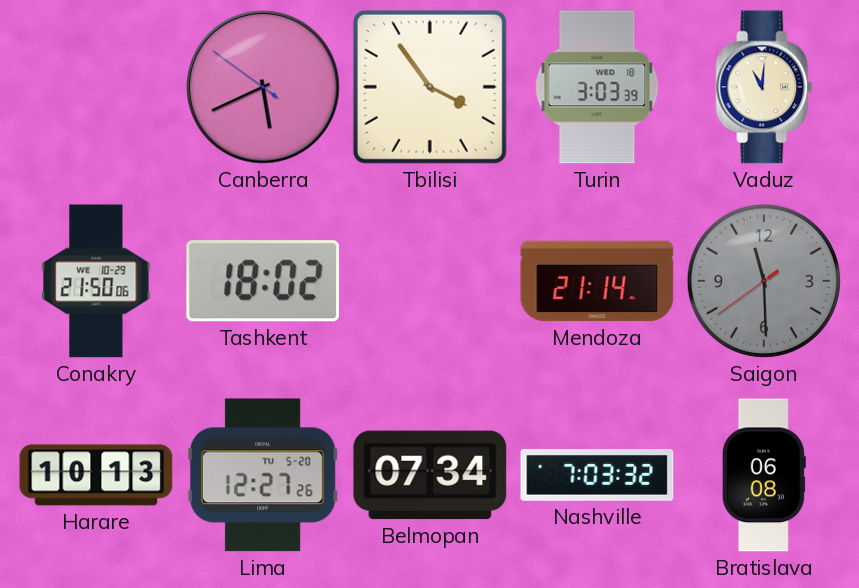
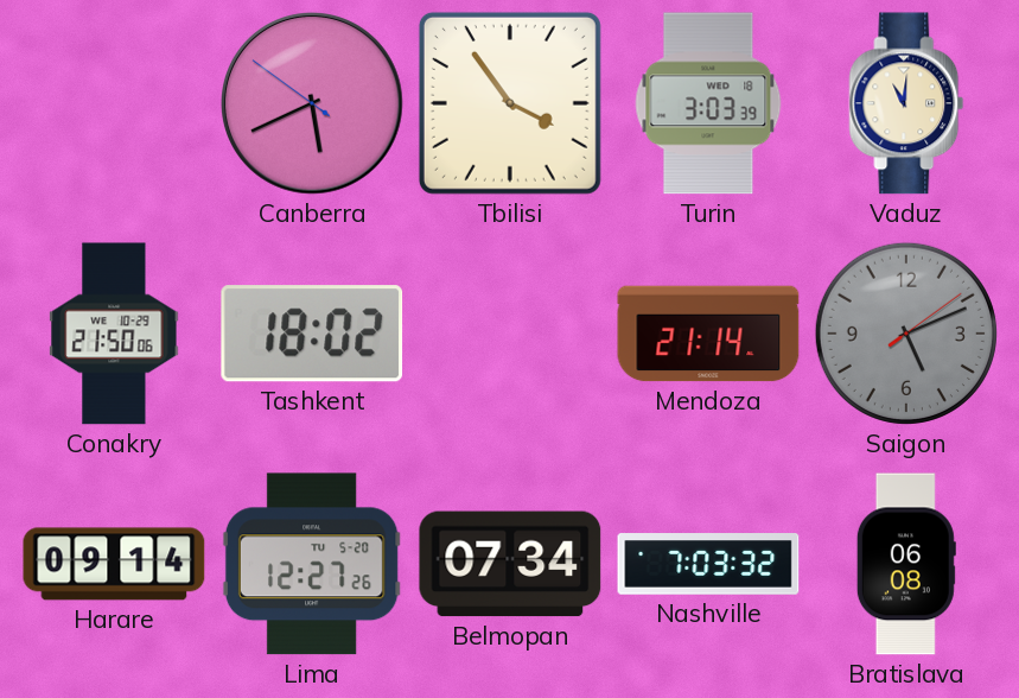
Saigon: 11:29 -> 5:11 (906, 334)
Harare: 10:13 -> 09:14 (114, 564)
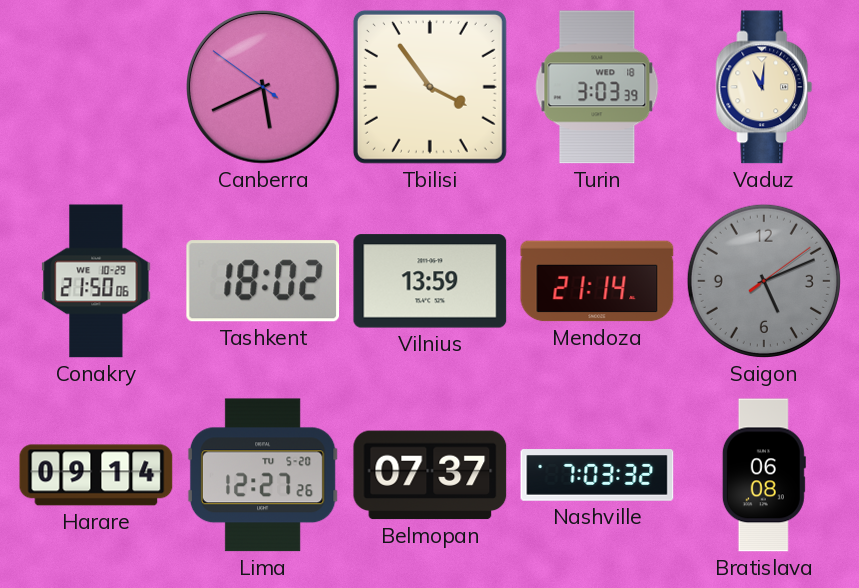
Vilnius: none -> 13:59 (430, 281)
Belmopan: 07:34 -> 07:37 (430, 475)
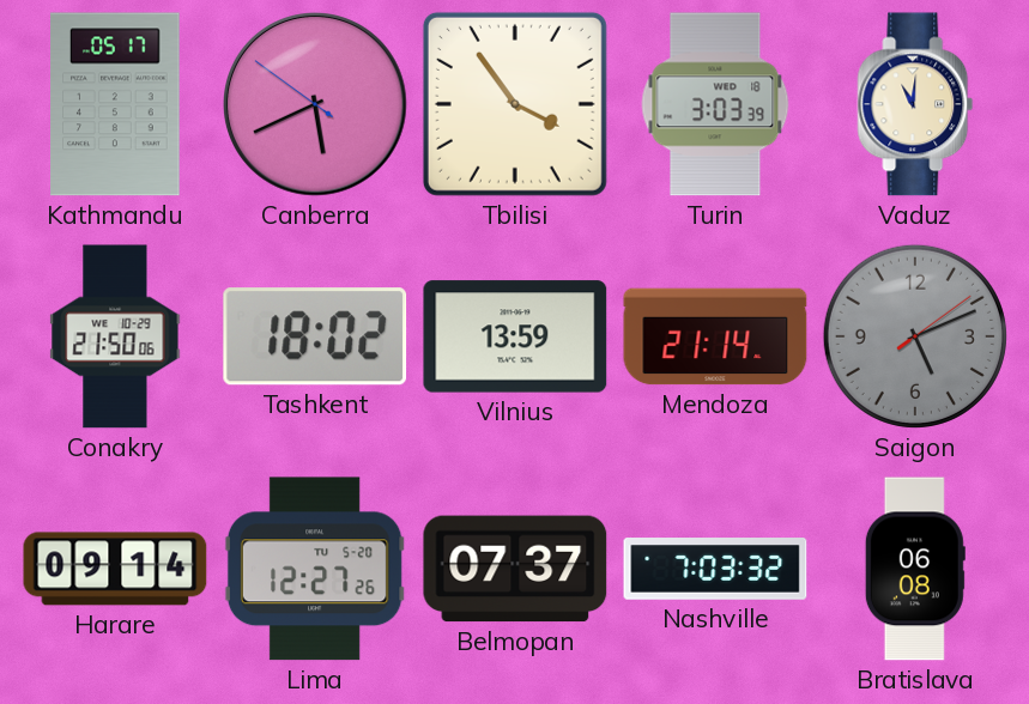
Kathmandu: none -> 05:17 (115, 104)
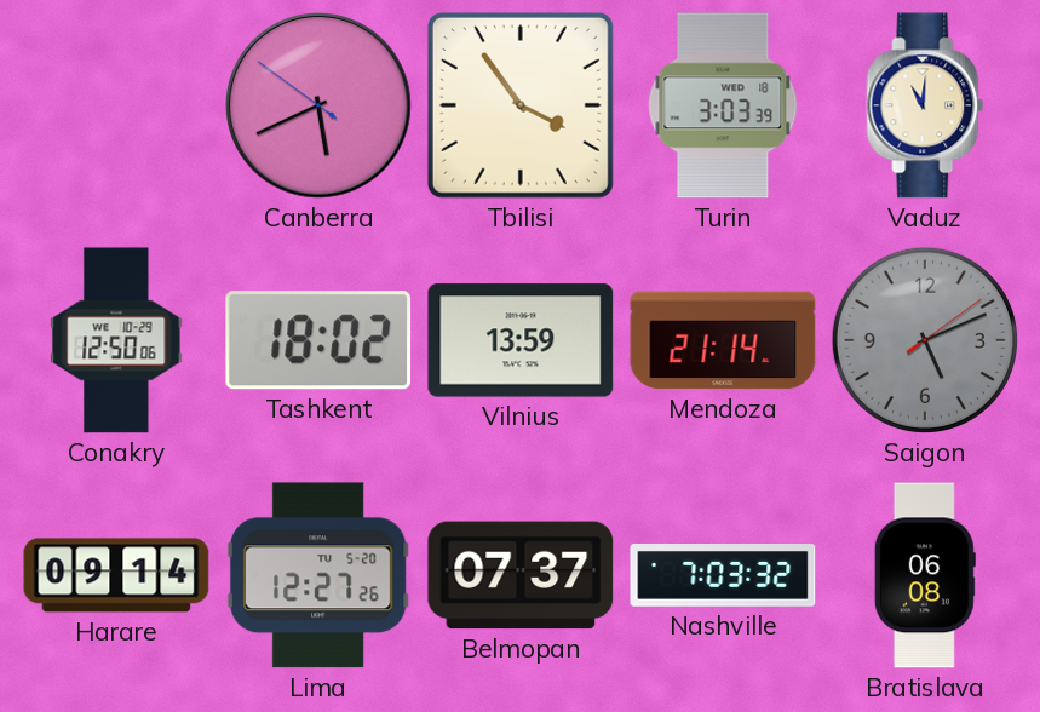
Kathmandu: 05:17 -> none (115, 104)
Conakry: 21:50 -> 12:50 (116, 340)
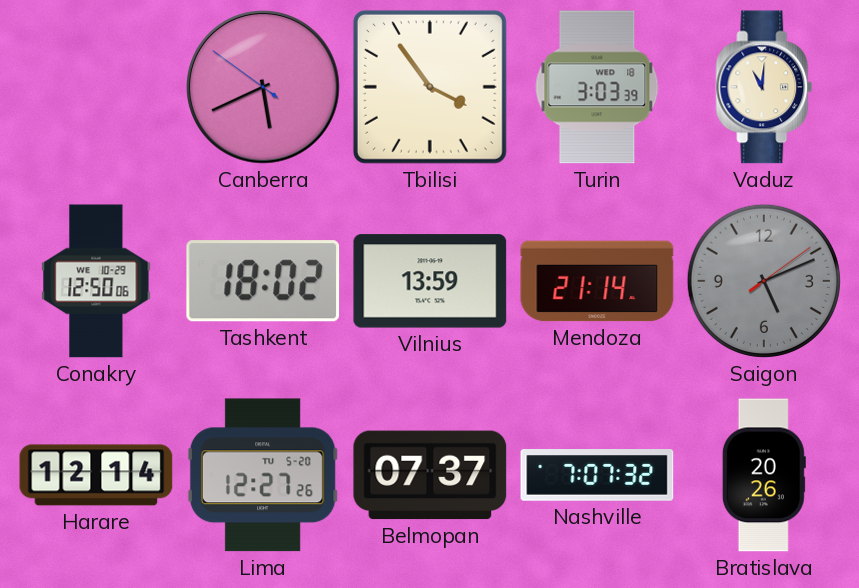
Harare: 09:14 -> 12:14 (96, 475)
Nashville: 7:03 -> 7:07 (597, 475)
Bratislava: 06:08 -> 20:26 (764, 475)
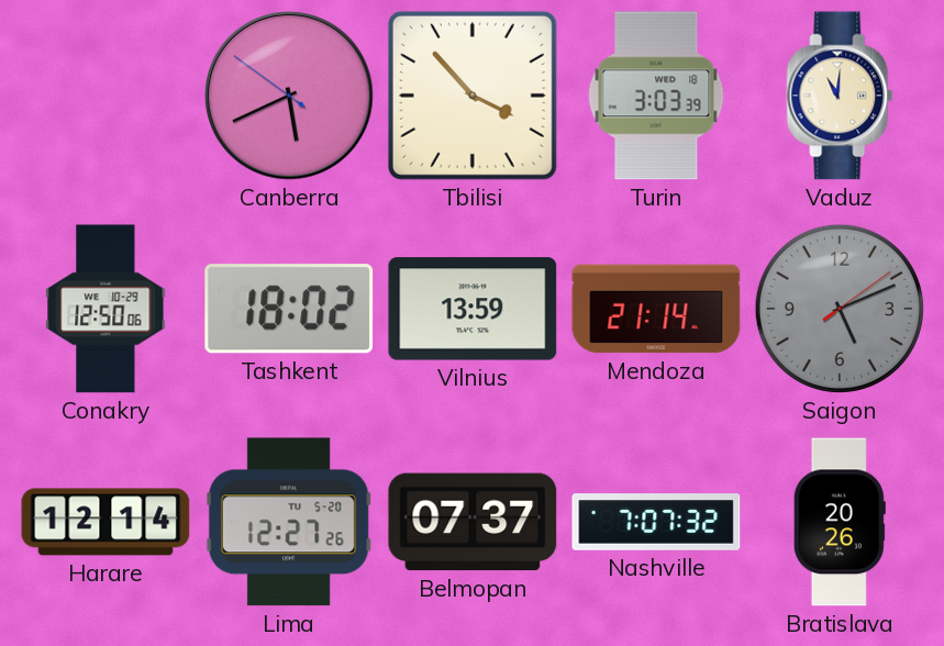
Tbilisi: 3:54 -> 3:53 (473, 96)
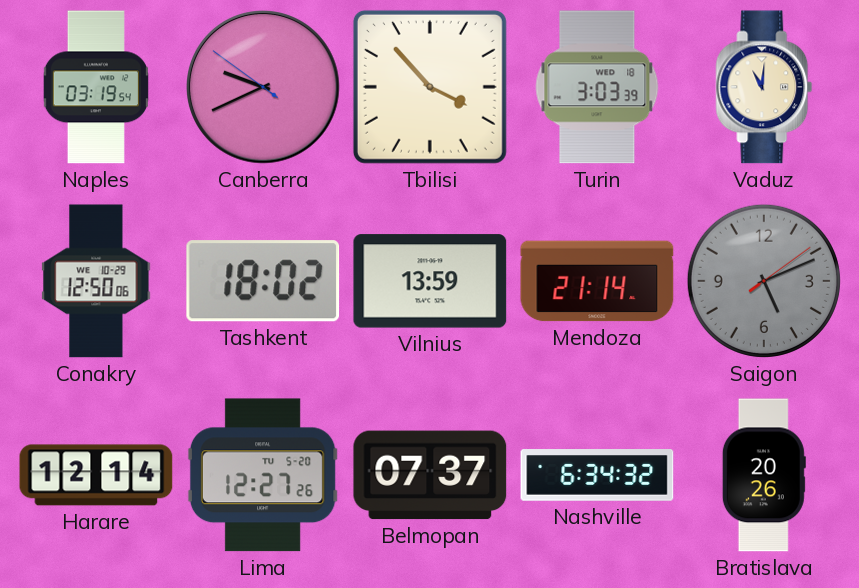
Naples: none -> 03:19 (96, 87)
Canberra: 5:40 -> 9:40 (264, 88)
Nashville: 7:07 -> 6:34 (597, 475)
